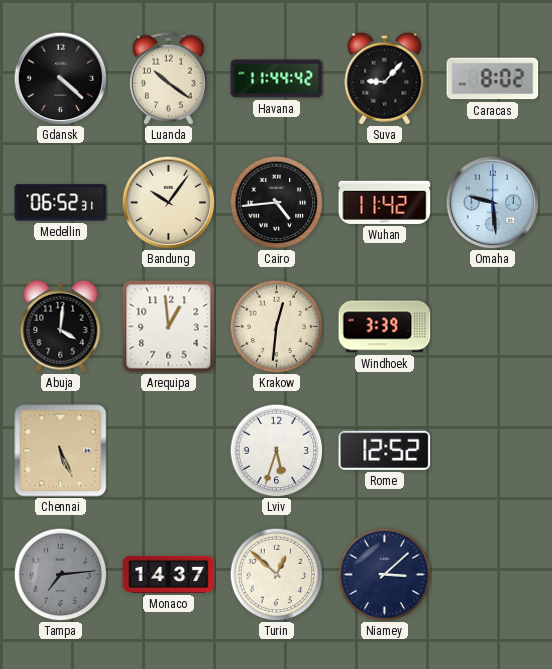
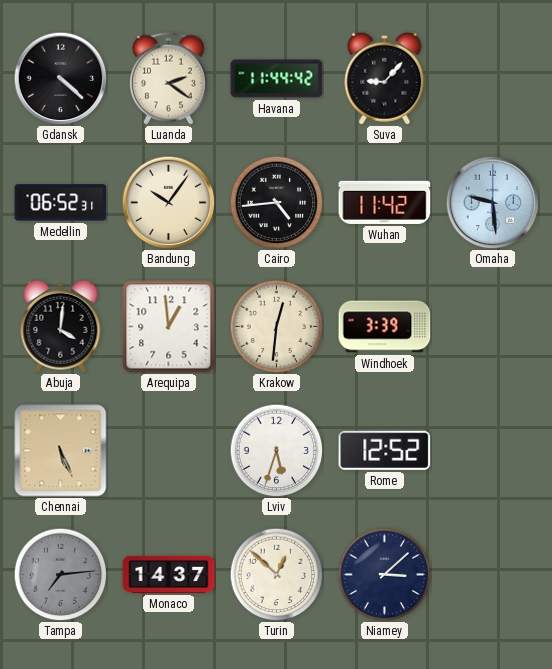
Luanda: 10:21 -> 2:21 (169, 78)
Caracas: 8:02 -> none (493, 79)
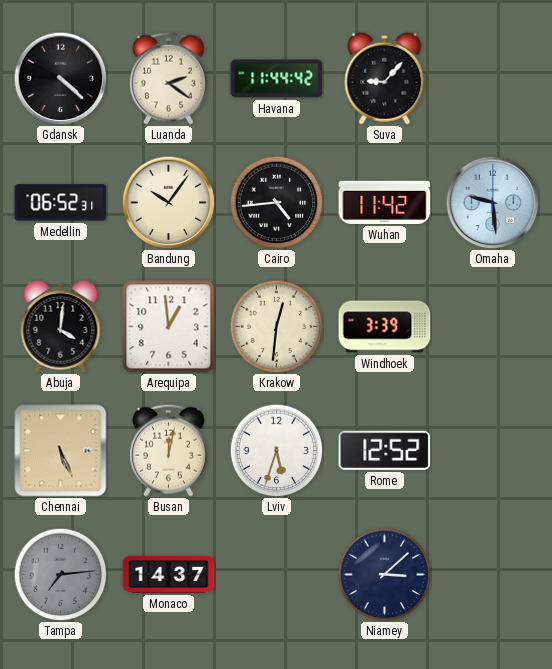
Busan: none -> 12:02 (169, 450)
Turin: 12:52 -> none (276, 574)
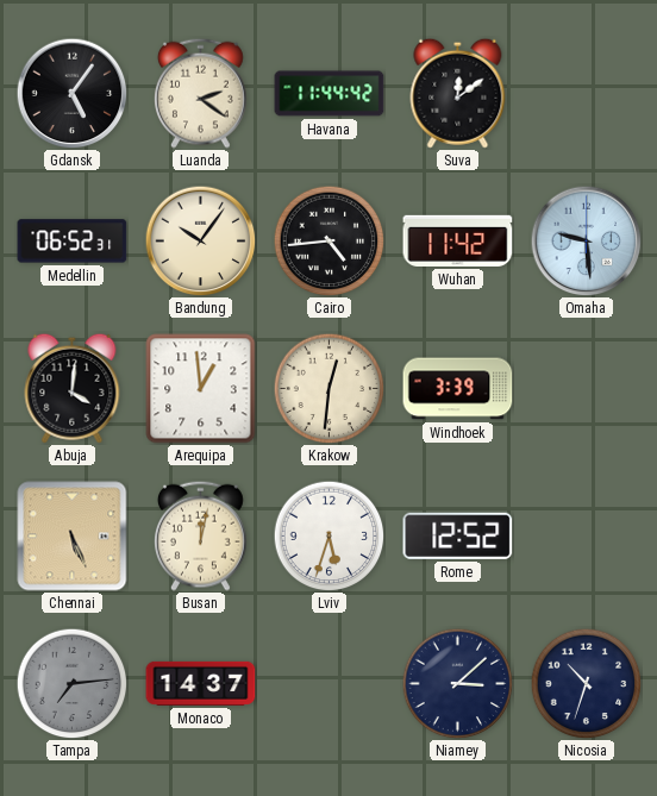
Gdansk: 4:22 -> 5:06 (71, 93)
Suva: 9:07 -> 12:09 (458, 93)
Nicosia: none -> 10:33 (586, 683)
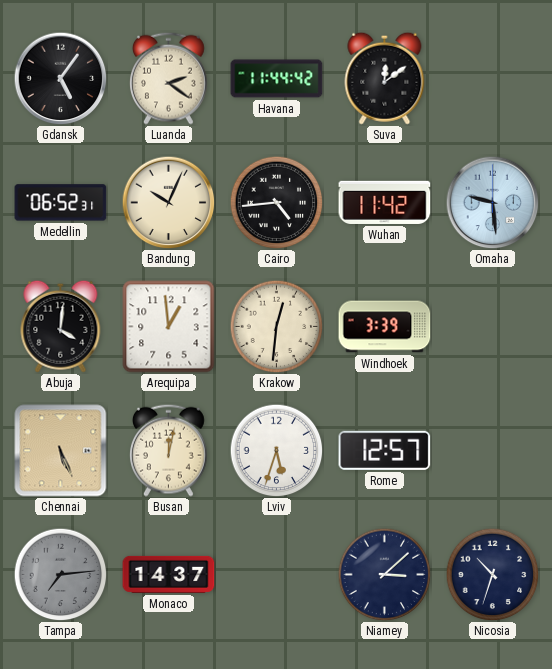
Bandung: 10:06 -> 10:04 (168, 202)
Rome: 12:52 -> 12:57 (385, 450)
